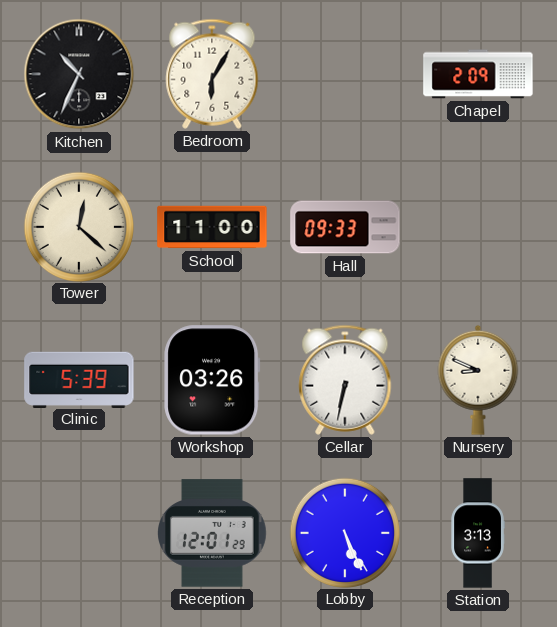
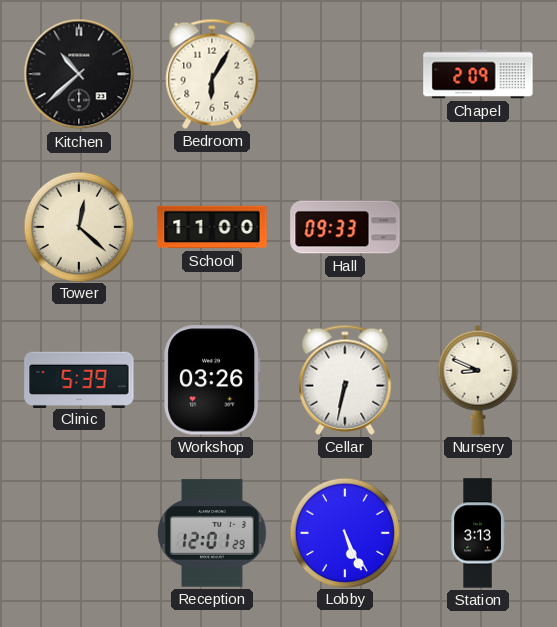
Kitchen: 10:34 -> 10:38 (79, 74)
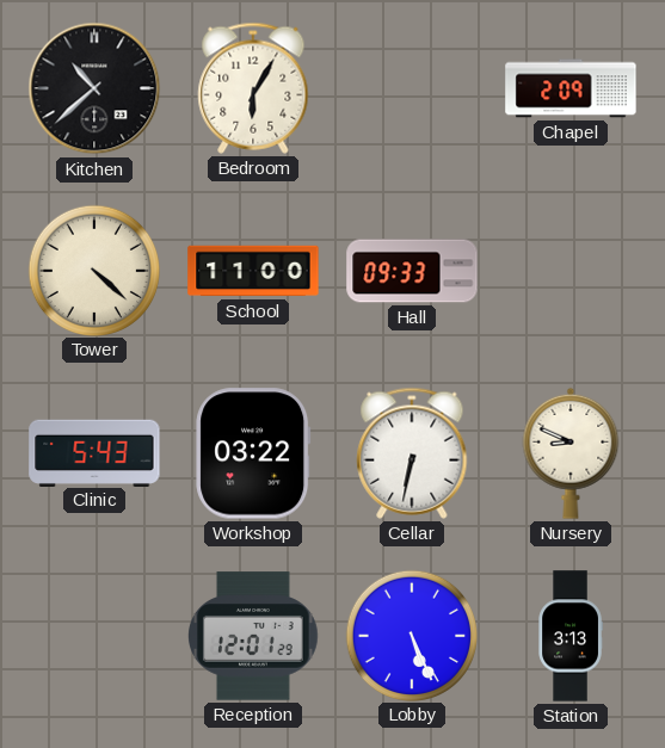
Tower: 12:22 -> 4:22 (93, 270)
Clinic: 5:39 -> 5:43 (94, 452)
Workshop: 03:26 -> 03:22 (253, 453)
